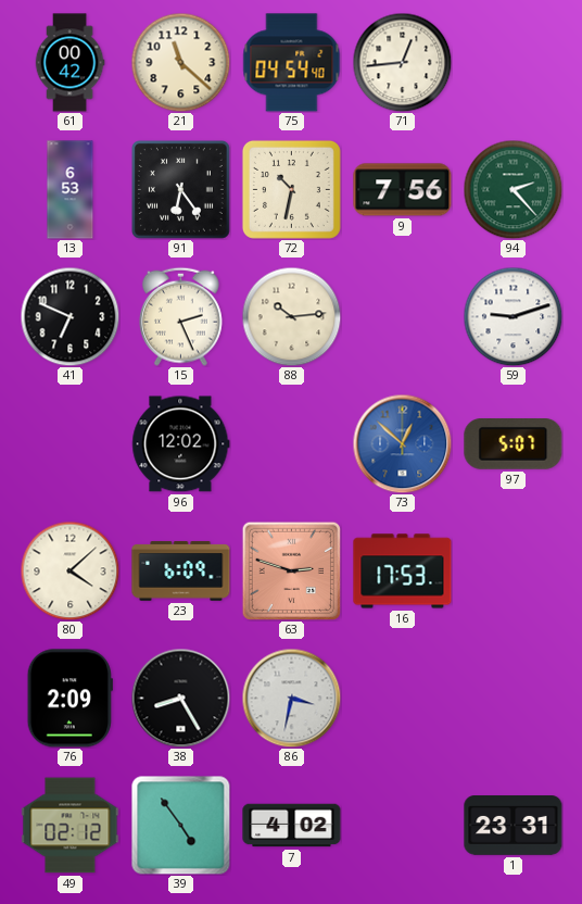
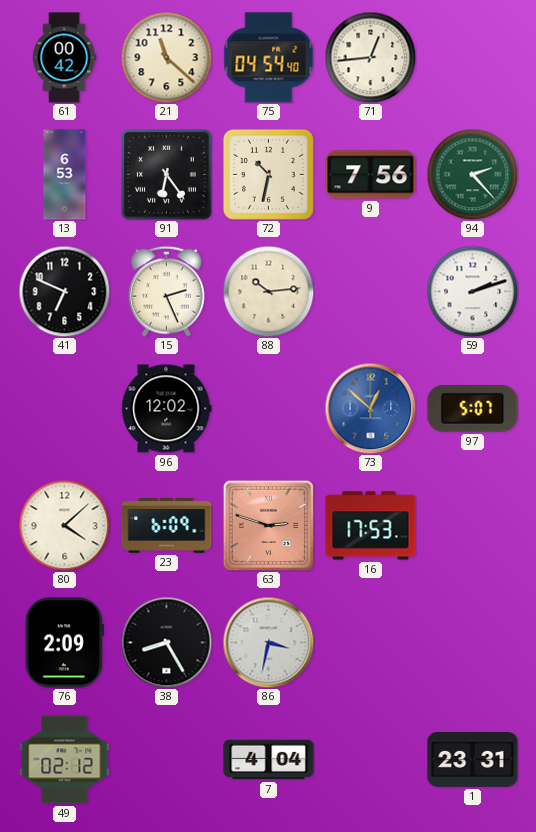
59: 9:12 -> 2:12 (472, 291)
39: 4:54 -> none (180, 825)
7: 4:02 -> 4:04 (269, 760)
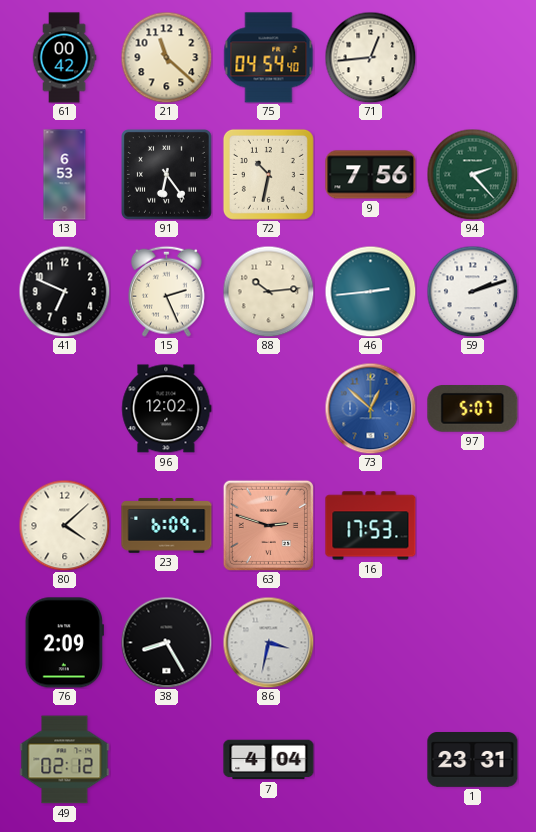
46: none -> 2:44 (370, 291)
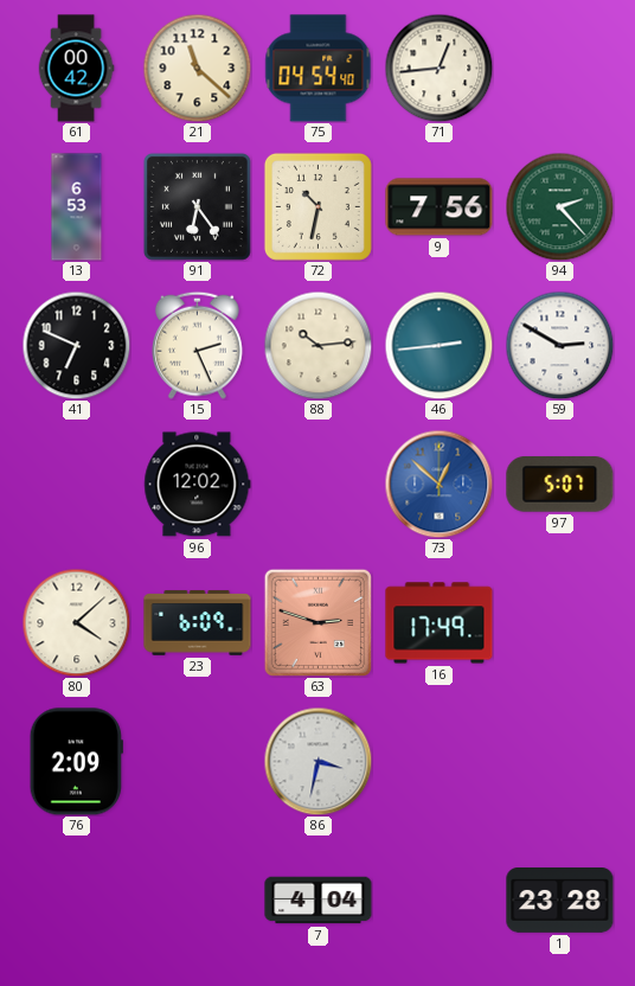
59: 2:12 -> 2:50 (559, 345)
16: 17:53 -> 17:49 (440, 623)
38: 8:25 -> none (166, 642)
49: 02:12 -> none (65, 760)
1: 23:31 -> 23:28 (560, 901)
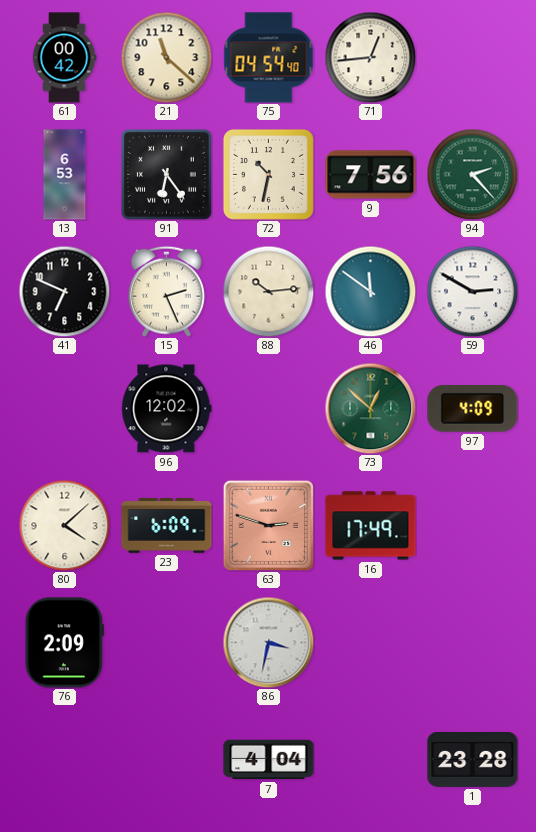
46: 2:44 -> 11:51 (370, 291)
73 dial: blue -> green (370, 408)
97: 5:07 -> 4:09 (473, 409)
